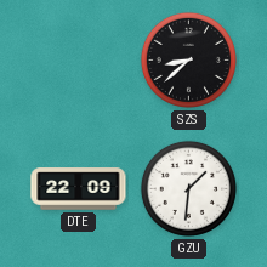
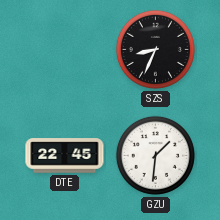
SZS: 8:38 -> 8:34 (155, 49)
DTE: 22:09 -> 22:45 (65, 156)
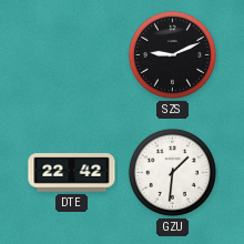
SZS: 8:34 -> 9:11 (172, 54)
DTE: 22:45 -> 22:42 (72, 173)
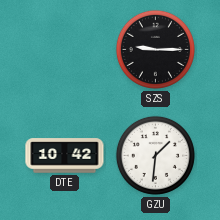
SZS: 9:11 -> 9:15 (155, 49)
DTE: 22:42 -> 10:42 (65, 156)
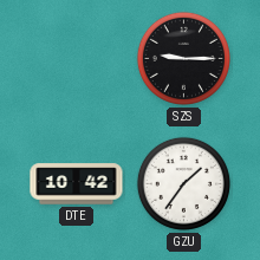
GZU: 1:31 -> 1:36 (183, 183)
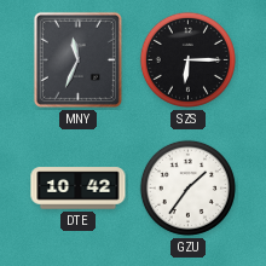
MNY: none -> 11:34 (77, 59)
SZS: 9:15 -> 6:15 (187, 59)
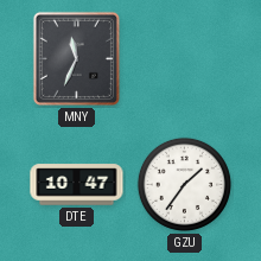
SZS: 6:15 -> none (187, 59)
DTE: 10:42 -> 10:47 (77, 185)
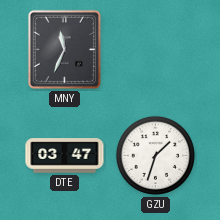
DTE: 10:47 -> 03:47 (65, 156)
GZU: 1:36 -> 1:33 (155, 155)
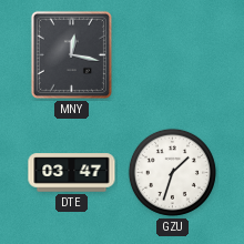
MNY: 11:34 -> 12:17 (71, 54)
